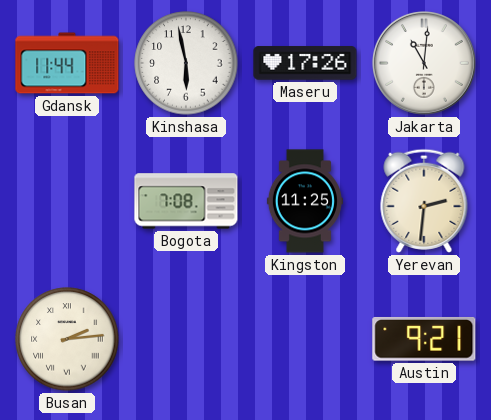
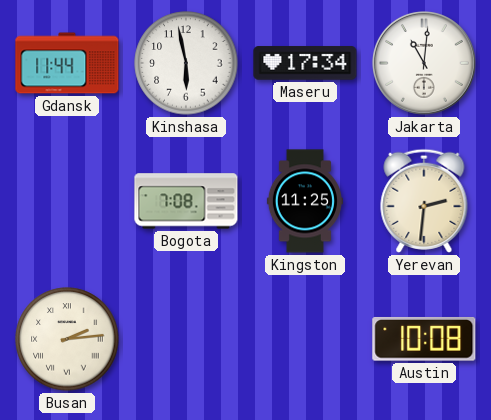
Maseru: 17:26 -> 17:34 (305, 63)
Austin: 9:21 -> 10:08 (424, 339)
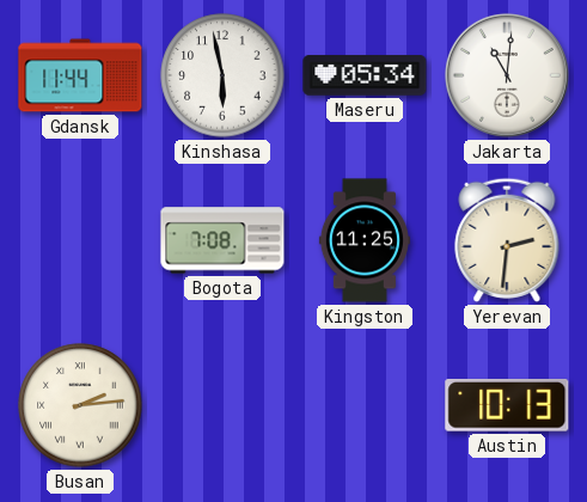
Maseru: 17:34 -> 05:34 (365, 75)
Austin: 10:08 -> 10:13 (507, 405)
